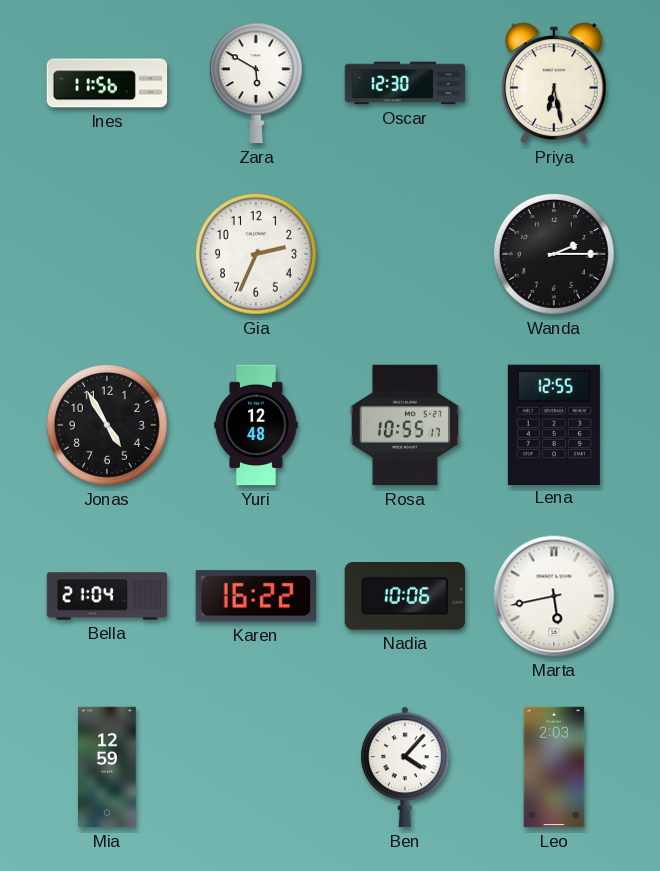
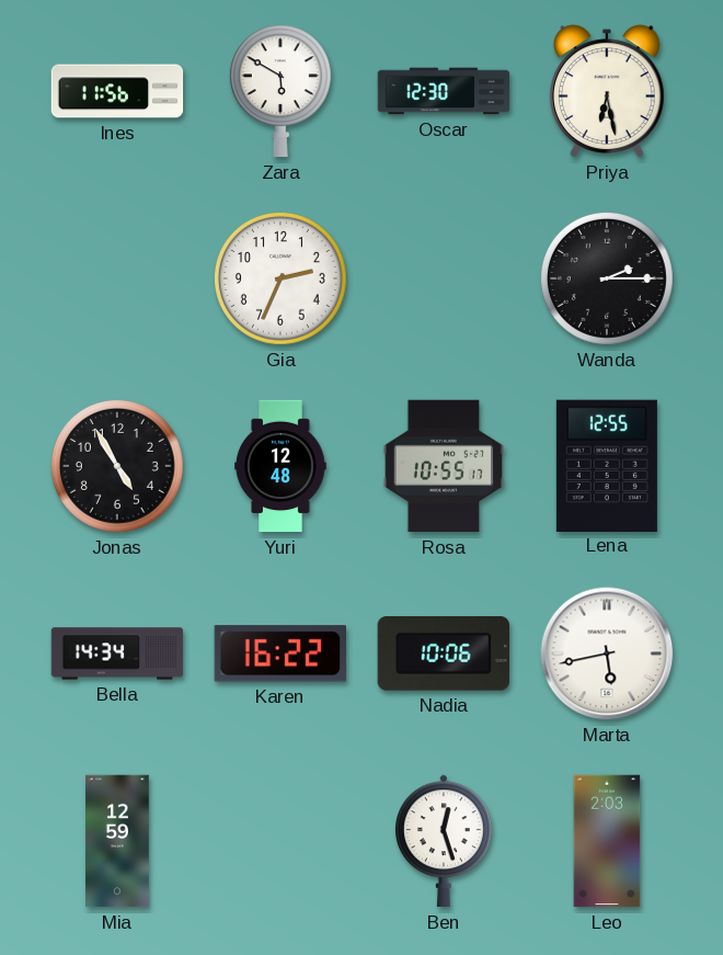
Bella: 21:04 -> 14:34 (117, 653)
Ben: 4:07 -> 12:27 (444, 841)
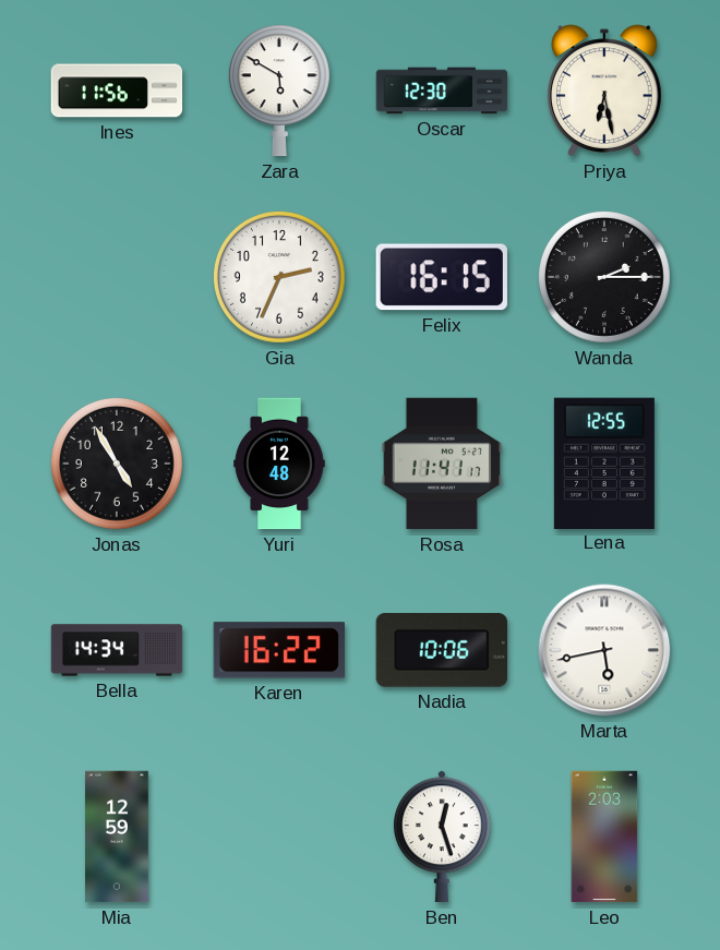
Felix: none -> 16:15 (442, 277)
Rosa: 10:55 -> 11:41 (441, 464)
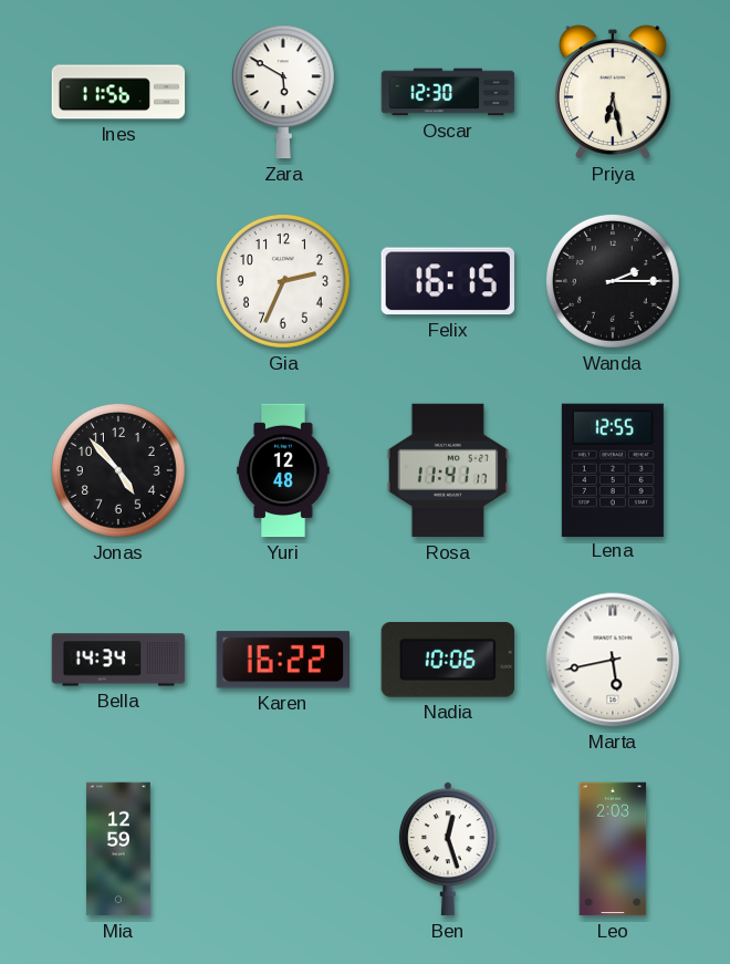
Jonas: 4:55 -> 4:53 (118, 470)
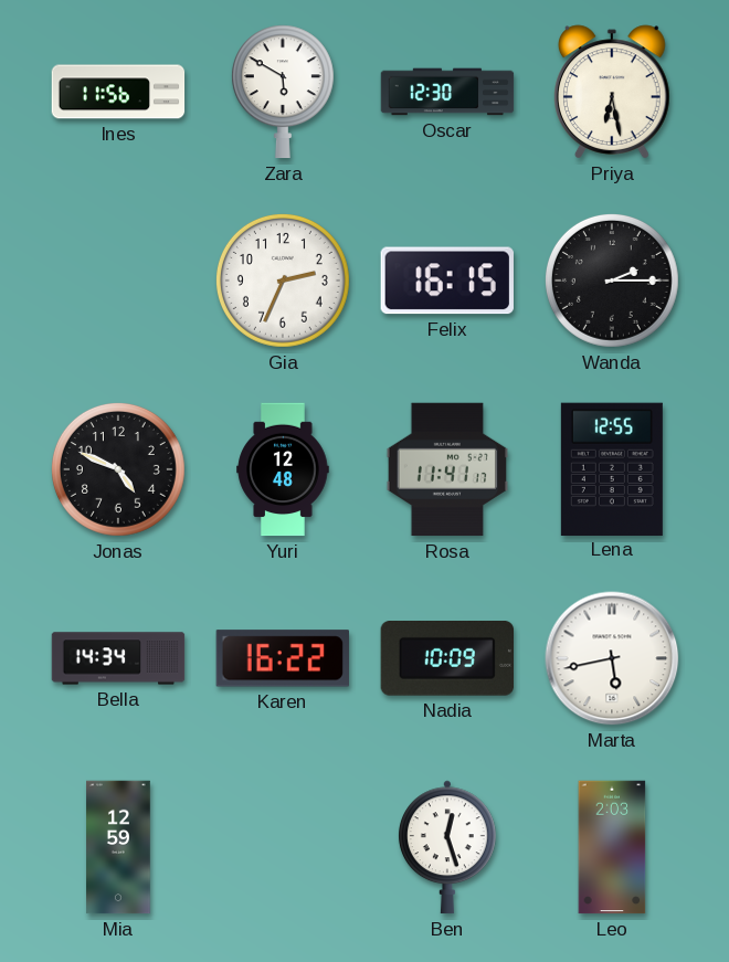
Jonas: 4:53 -> 4:49 (118, 469)
Nadia: 10:06 -> 10:09 (446, 659)
